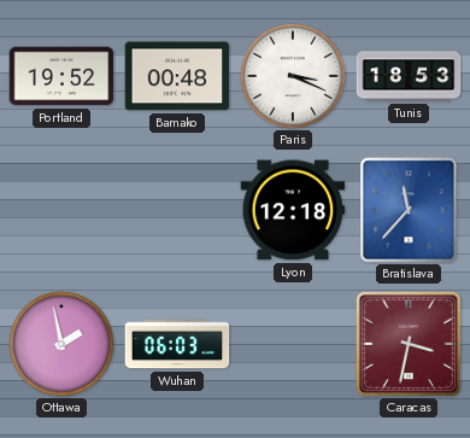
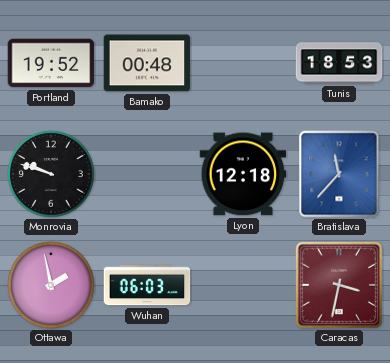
Paris: 3:19 -> none (293, 76)
Monrovia: none -> 9:48 (51, 174)
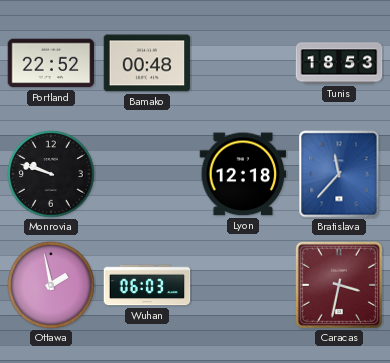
Portland: 19:52 -> 22:52 (51, 63)
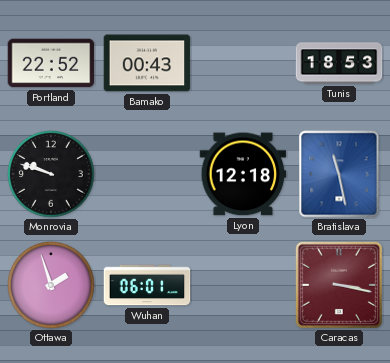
Bamako: 00:48 -> 00:43 (147, 63)
Bratislava: 11:37 -> 11:28 (339, 174)
Ottawa: 1:58 -> 1:57 (51, 285)
Wuhan: 06:03 -> 06:01 (147, 285)
Caracas: 3:32 -> 3:17 (339, 285)
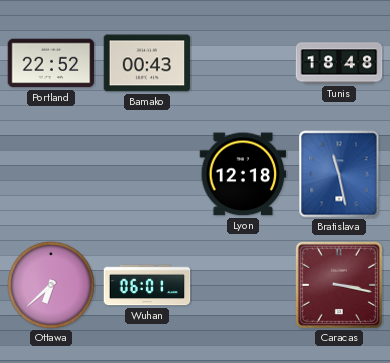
Tunis: 18:53 -> 18:48 (339, 63)
Monrovia: 9:48 -> none (51, 174)
Ottawa: 1:57 -> 6:38 (51, 285)
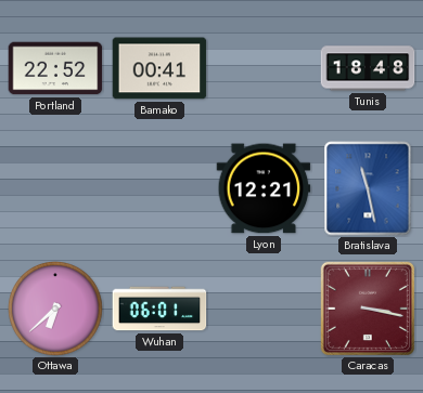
Bamako: 00:43 -> 00:41 (159, 68)
Lyon: 12:18 -> 12:21 (264, 188)
